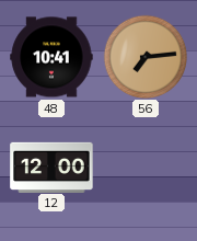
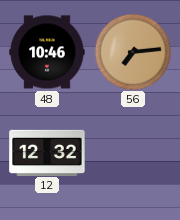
48: 10:41 -> 10:46 (47, 52)
12: 12:00 -> 12:32 (47, 152)
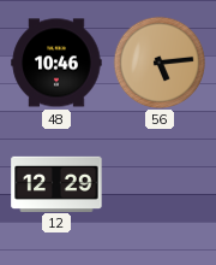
56: 7:14 -> 5:14 (160, 63)
12: 12:32 -> 12:29 (56, 183)
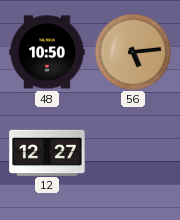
48: 10:46 -> 10:50 (47, 52)
12: 12:29 -> 12:27 (47, 152)
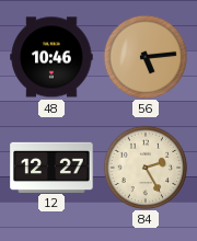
48: 10:50 -> 10:46 (51, 57)
84: none -> 2:25 (146, 168)
